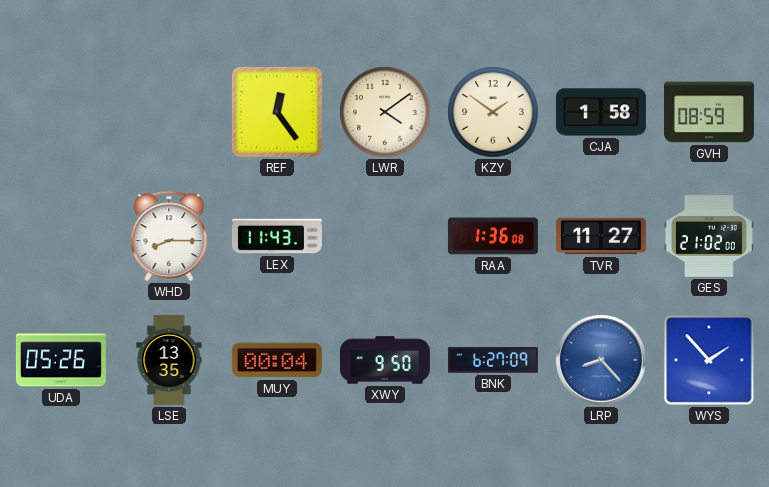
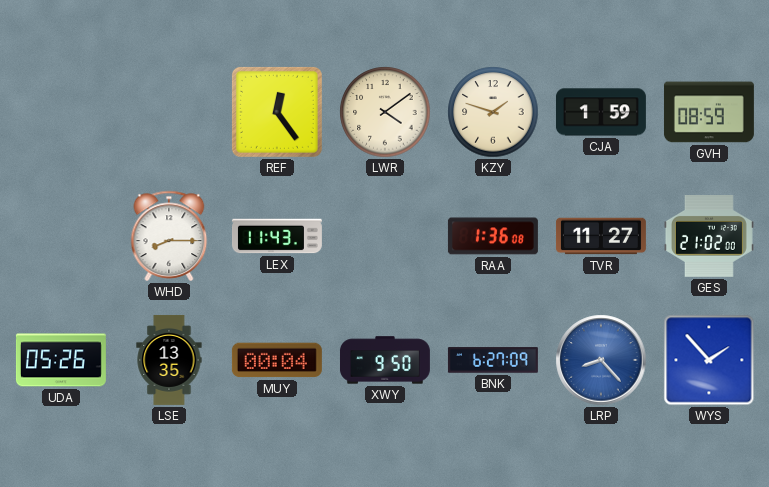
KZY: 1:51 -> 1:48 (493, 112)
CJA: 1:58 -> 1:59 (601, 112)
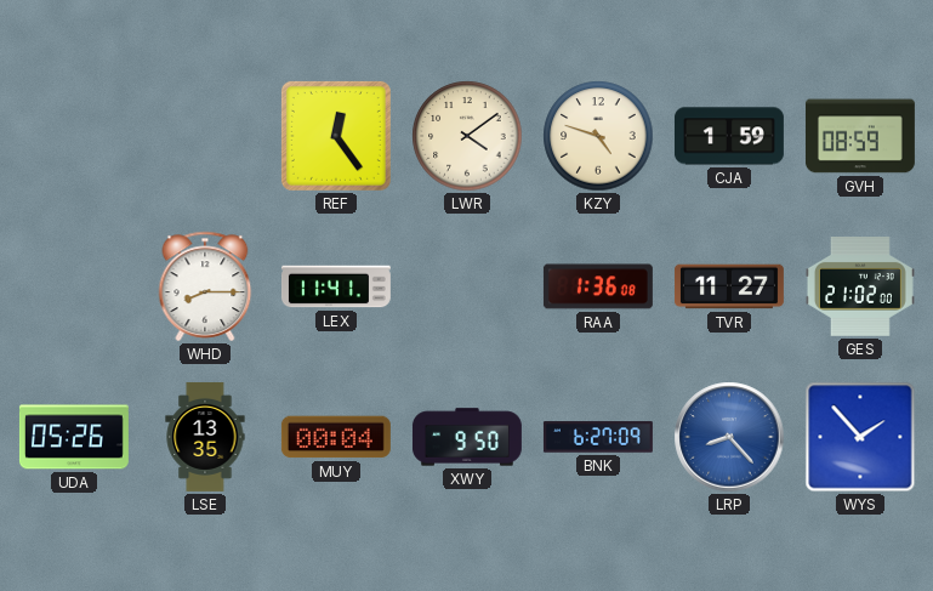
KZY: 1:48 -> 4:48 (598, 136)
LEX: 11:43 -> 11:41 (336, 286)
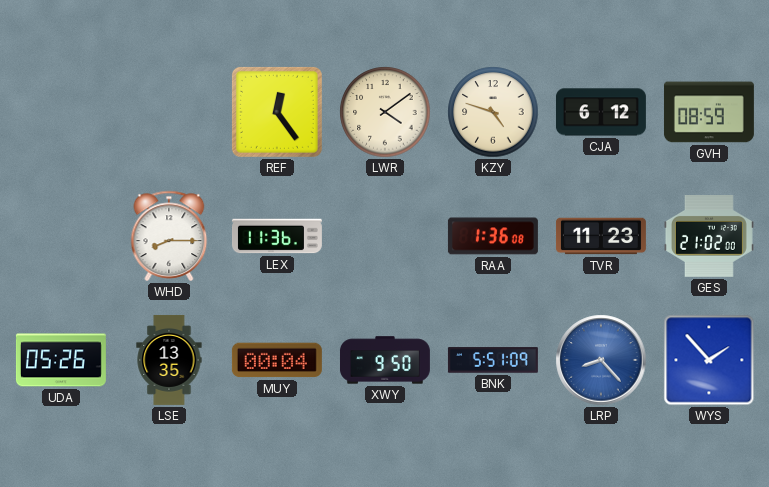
CJA: 1:59 -> 6:12 (601, 112)
LEX: 11:41 -> 11:36 (277, 236)
TVR: 11:27 -> 11:23 (601, 236)
BNK: 6:27 -> 5:51 (493, 360)
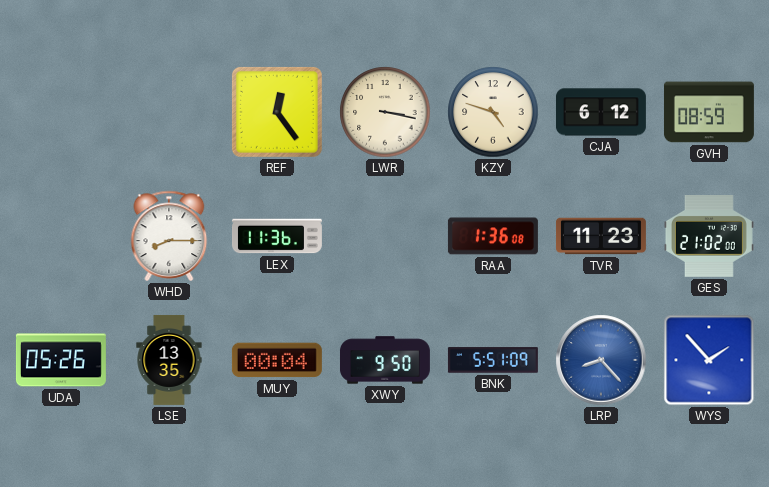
LWR: 4:09 -> 3:17 (385, 112)
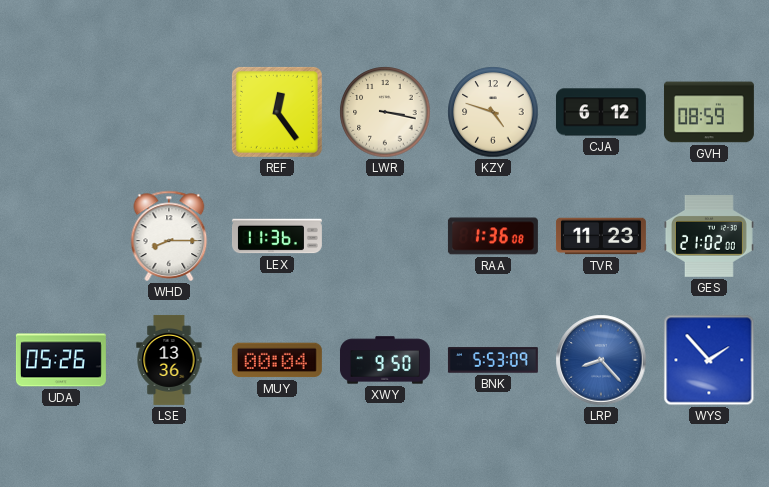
LSE: 13:35 -> 13:36 (169, 360)
BNK: 5:51 -> 5:53 (493, 360)
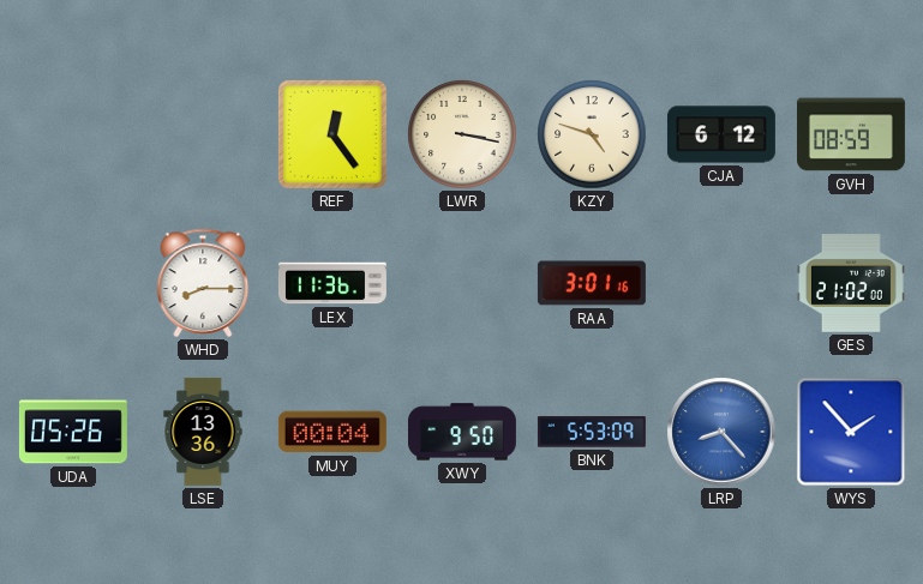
RAA: 1:36 -> 3:01 (592, 283)
TVR: 11:23 -> none (601, 236)
